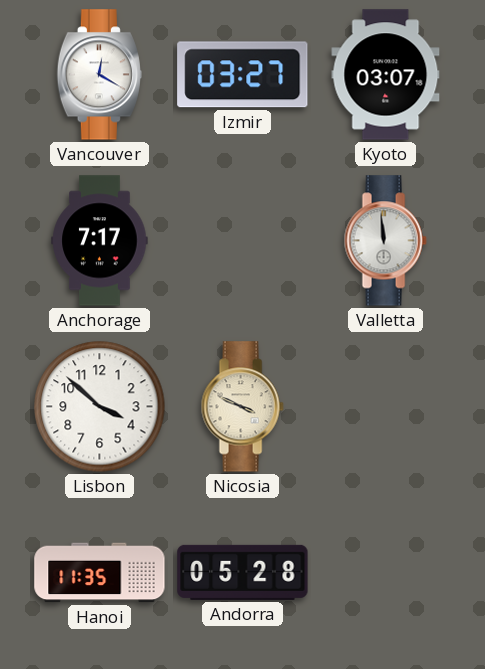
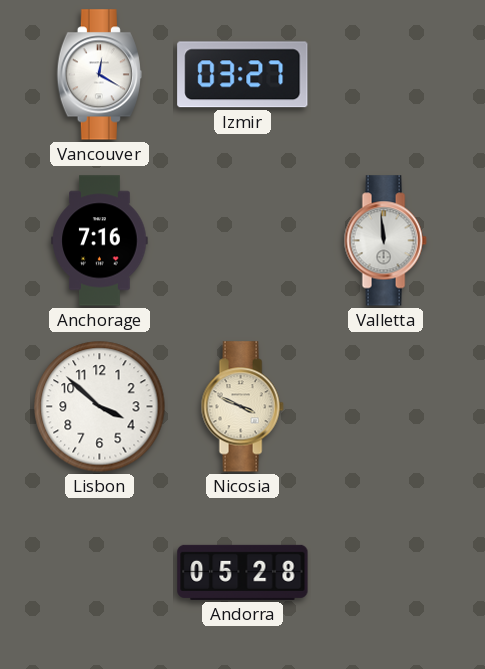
Kyoto: 03:07 -> none (386, 75)
Anchorage: 7:17 -> 7:16 (100, 241)
Hanoi: 11:35 -> none (100, 573)
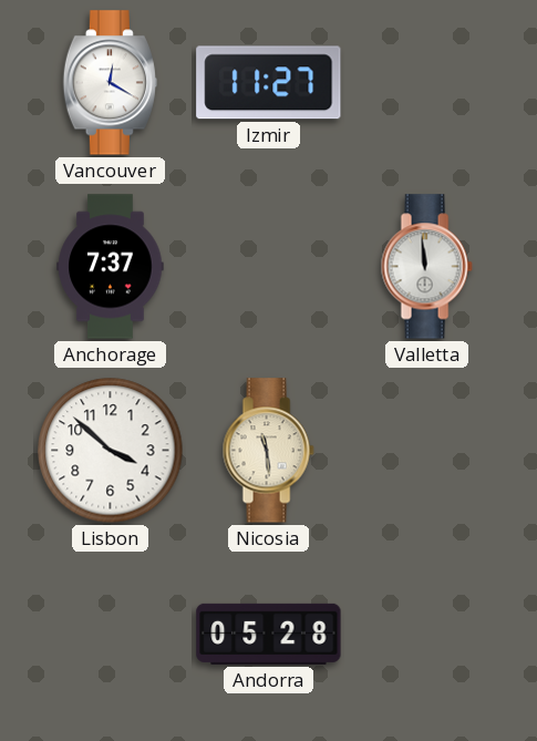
Izmir: 03:27 -> 11:27 (269, 83)
Anchorage: 7:16 -> 7:37 (111, 267)
Nicosia: 3:49 -> 11:29 (268, 451)
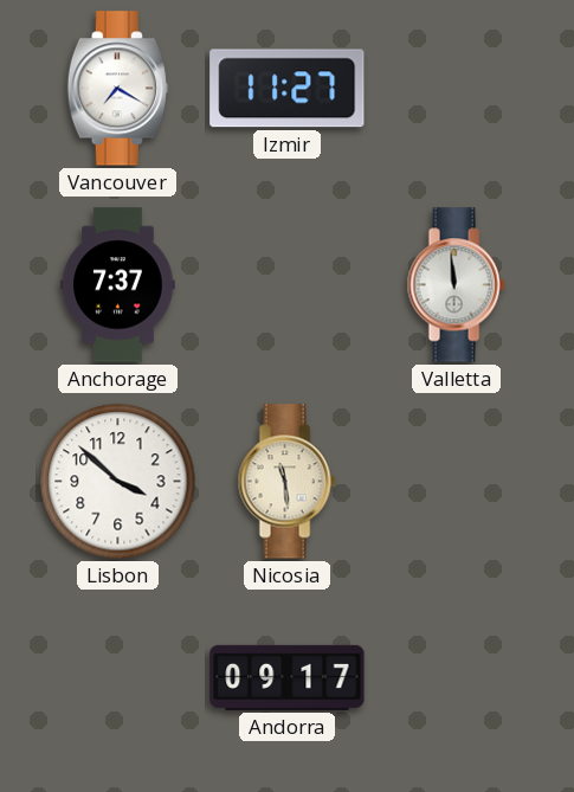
Vancouver: 12:20 -> 7:20 (117, 89)
Andorra: 05:28 -> 09:17 (288, 677)
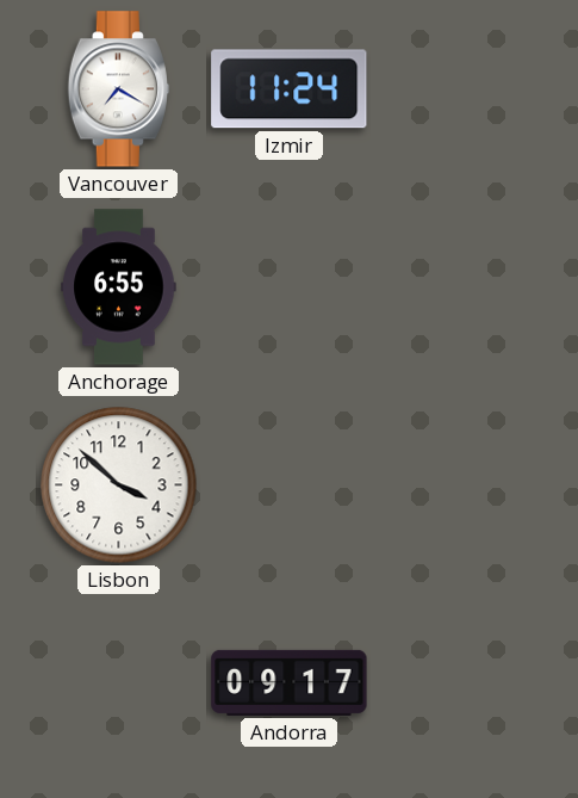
Izmir: 11:27 -> 11:24 (290, 89)
Anchorage: 7:37 -> 6:55 (119, 287)
Valletta: 11:59 -> none (456, 285)
Nicosia: 11:29 -> none (286, 482)
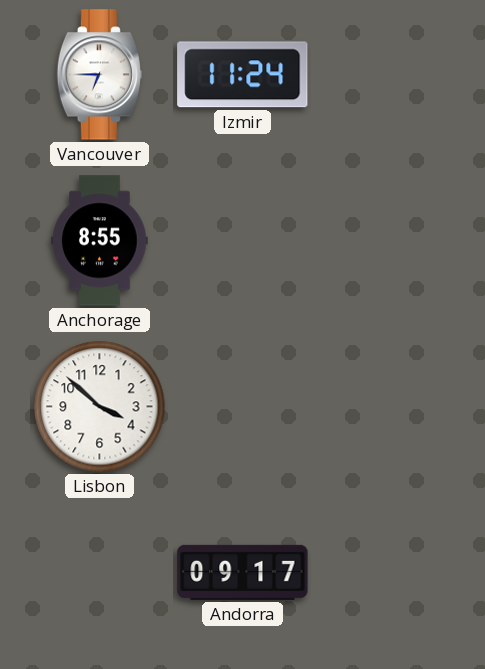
Vancouver: 7:20 -> 6:45 (99, 75)
Anchorage: 6:55 -> 8:55 (100, 241)
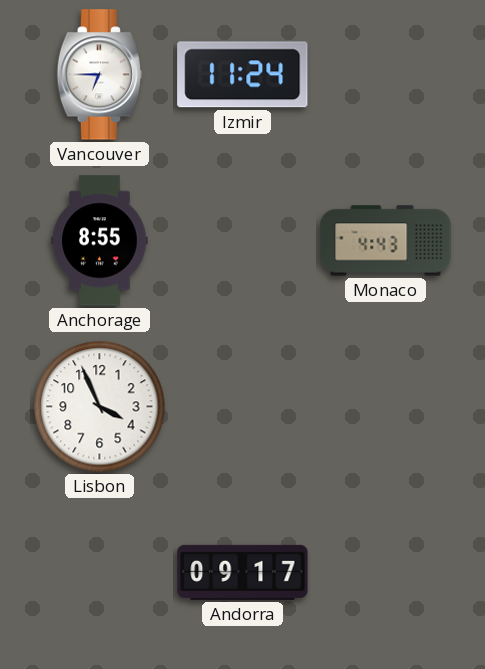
Monaco: none -> 4:43 (386, 241)
Lisbon: 3:52 -> 3:56 (100, 407)
